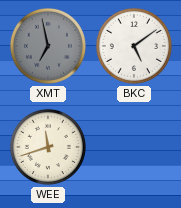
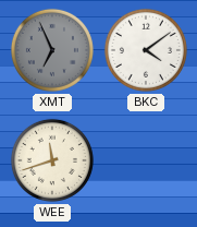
XMT: 6:58 -> 6:56 (52, 50)
BKC: 5:09 -> 4:09 (146, 50)
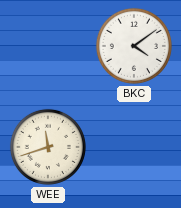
XMT: 6:56 -> none (52, 50)
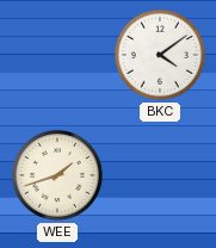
WEE: 11:42 -> 1:42 (57, 175)
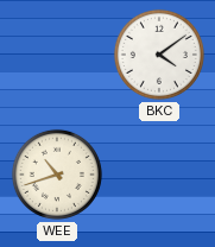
WEE: 1:42 -> 10:42 (57, 175)
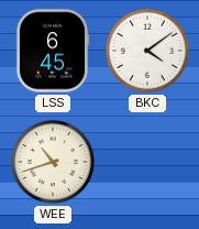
LSS: none -> 6:45 (53, 51)
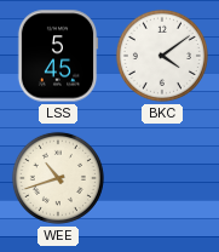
LSS: 6:45 -> 5:45 (58, 56)
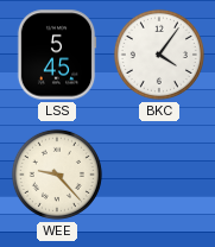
BKC: 4:09 -> 4:06 (159, 55)
WEE: 10:42 -> 9:23 (57, 175)
